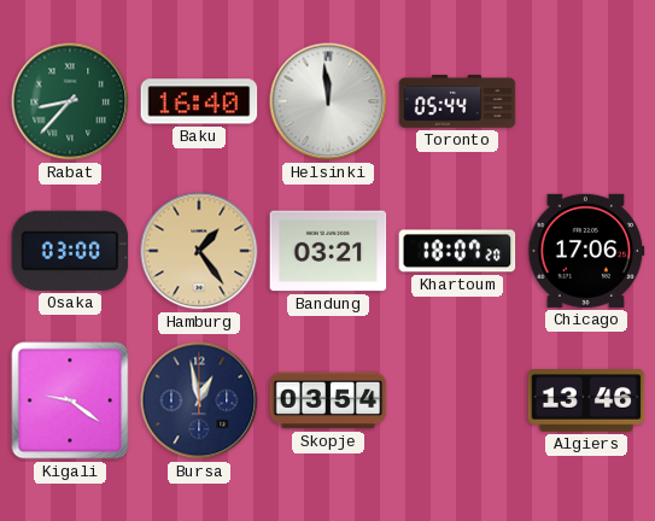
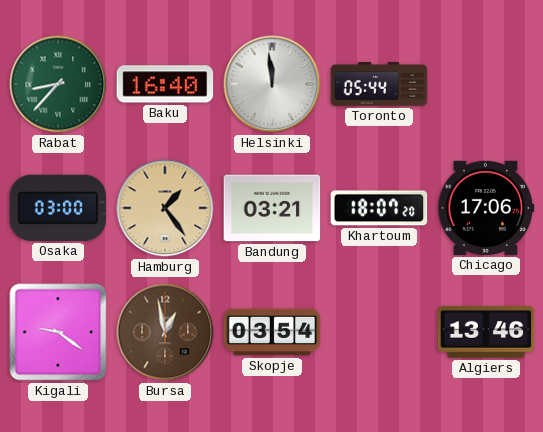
Bursa dial: navy -> brown (165, 332)
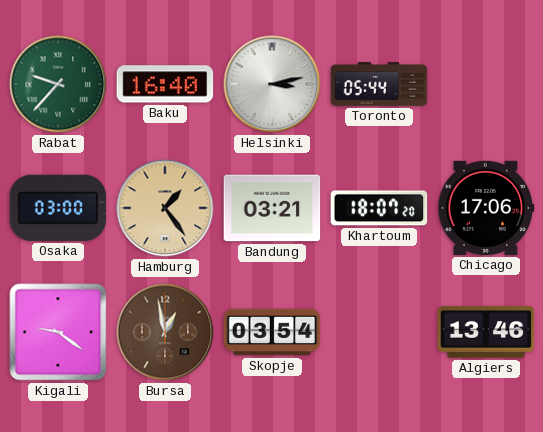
Rabat: 8:37 -> 9:37 (58, 84)
Helsinki: 11:59 -> 3:13 (272, 84)
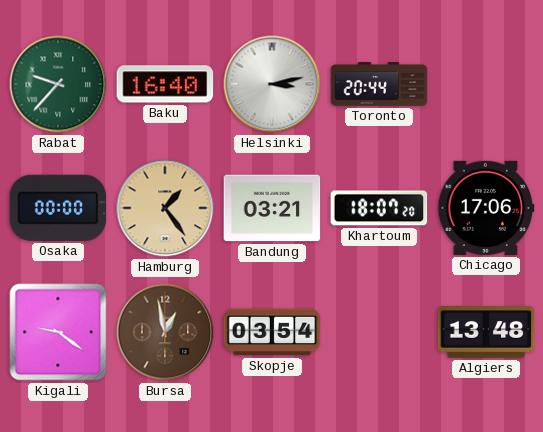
Toronto: 05:44 -> 20:44 (379, 84)
Osaka: 03:00 -> 00:00 (58, 208)
Algiers: 13:46 -> 13:48 (486, 332)
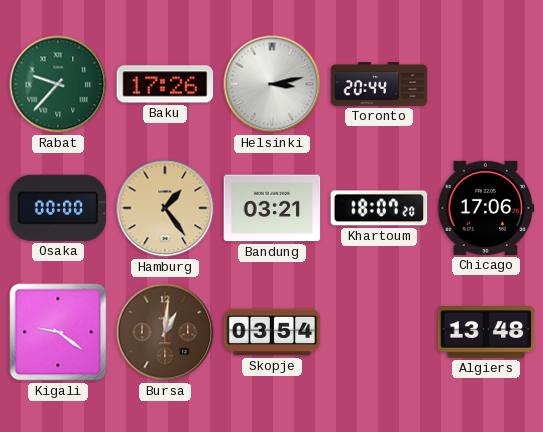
Baku: 16:40 -> 17:26 (165, 84)
Bursa: 12:58 -> 1:01 (165, 332)
